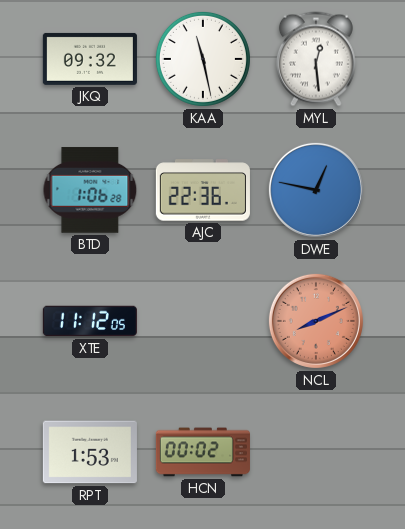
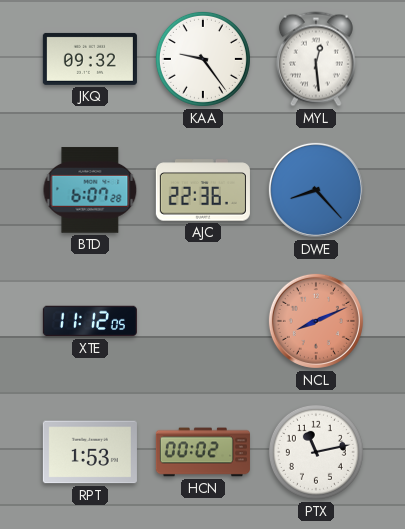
KAA: 11:28 -> 9:24 (203, 59)
BTD: 1:06 -> 6:07 (90, 190)
DWE: 12:47 -> 8:23 (316, 190)
PTX: none -> 11:13 (316, 452)
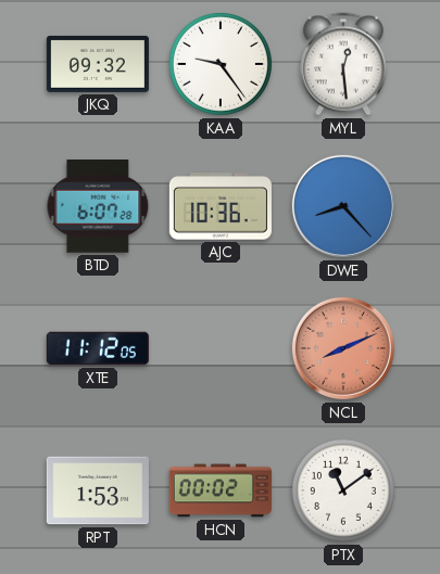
AJC: 22:36 -> 10:36 (221, 206)
PTX: 11:13 -> 11:09 (343, 490)
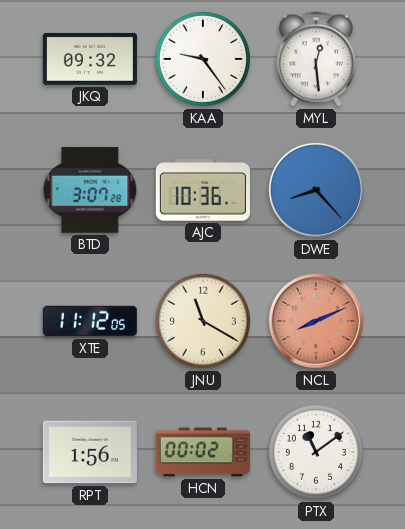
BTD: 6:07 -> 3:07 (90, 190)
JNU: none -> 11:20 (203, 321)
RPT: 1:53 -> 1:56 (90, 452)
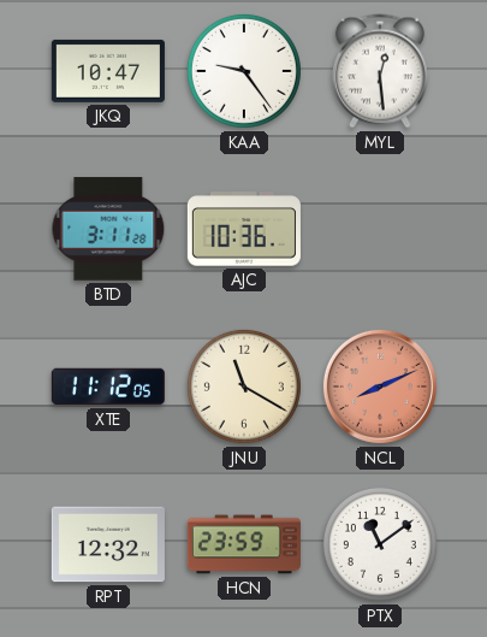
JKQ: 09:32 -> 10:47 (108, 71)
BTD: 3:07 -> 3:11 (108, 229)
DWE: 8:23 -> none (316, 190)
RPT: 1:56 -> 12:32 (108, 544)
HCN: 00:02 -> 23:59 (244, 544)
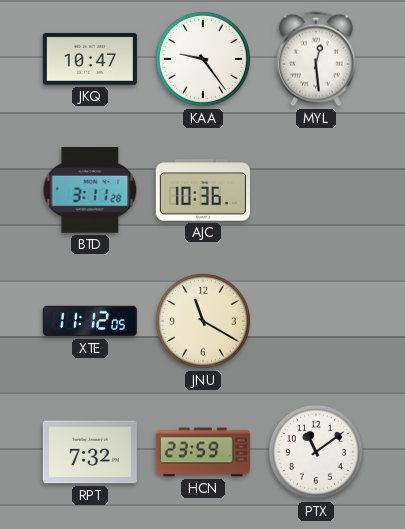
NCL: 8:11 -> none (380, 387)
RPT: 12:32 -> 7:32 (90, 452)
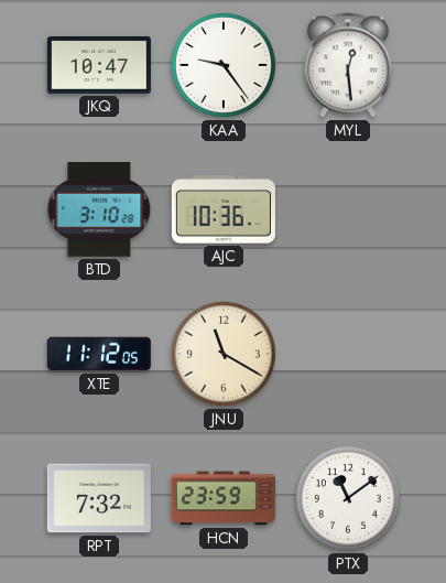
BTD: 3:11 -> 3:10 (99, 209)
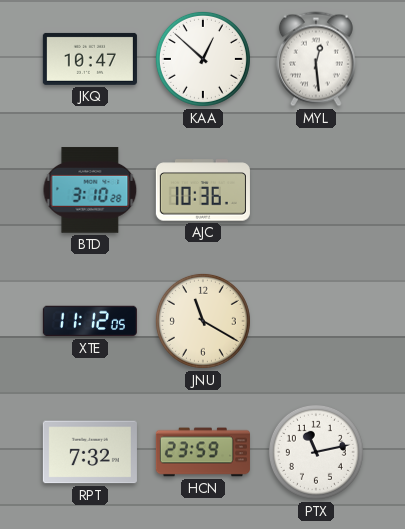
KAA: 9:24 -> 12:52 (203, 59)
PTX: 11:09 -> 11:13 (316, 452)
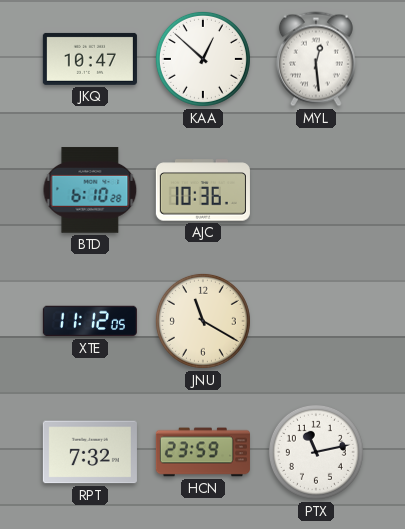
BTD: 3:10 -> 6:10 (90, 190)
